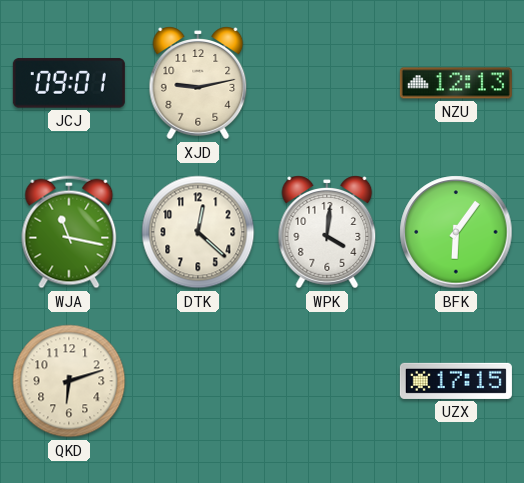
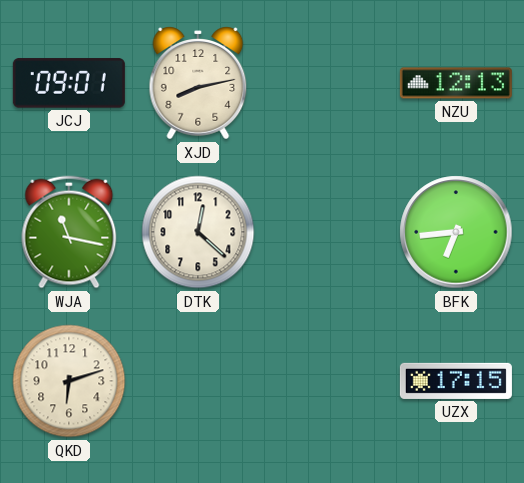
XJD: 9:13 -> 8:13 (198, 83)
WPK: 4:01 -> none (327, 232)
BFK: 6:06 -> 6:44 (456, 232)
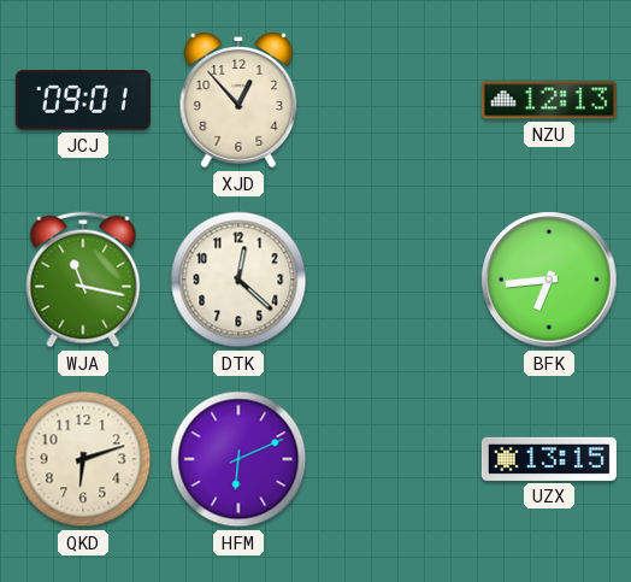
XJD: 8:13 -> 12:53 (238, 100)
HFM: none -> 6:11 (238, 459)
UZX: 17:15 -> 13:15 (549, 459)
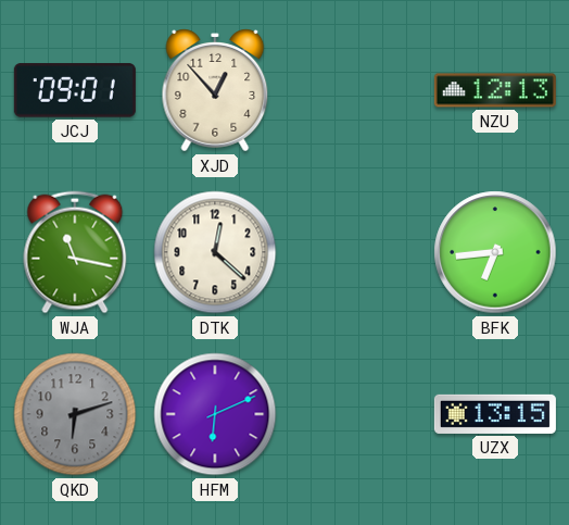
QKD dial: cream -> grey (75, 414)
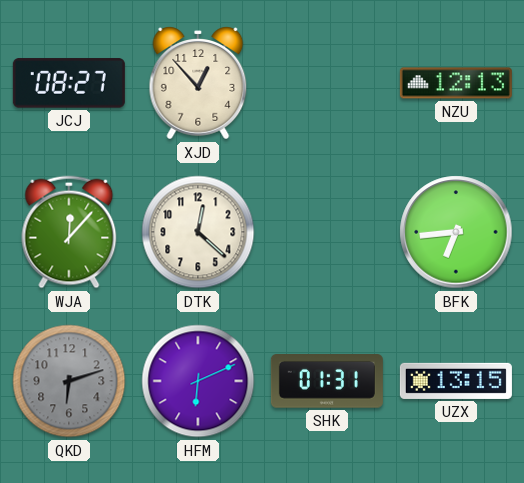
JCJ: 09:01 -> 08:27 (69, 83)
WJA: 11:17 -> 12:07 (69, 232)
SHK: none -> 01:31 (327, 382)
